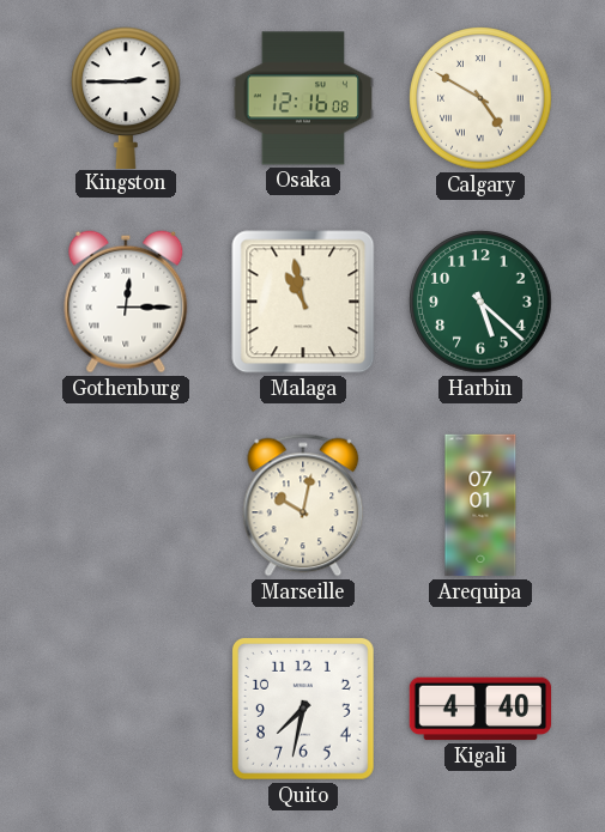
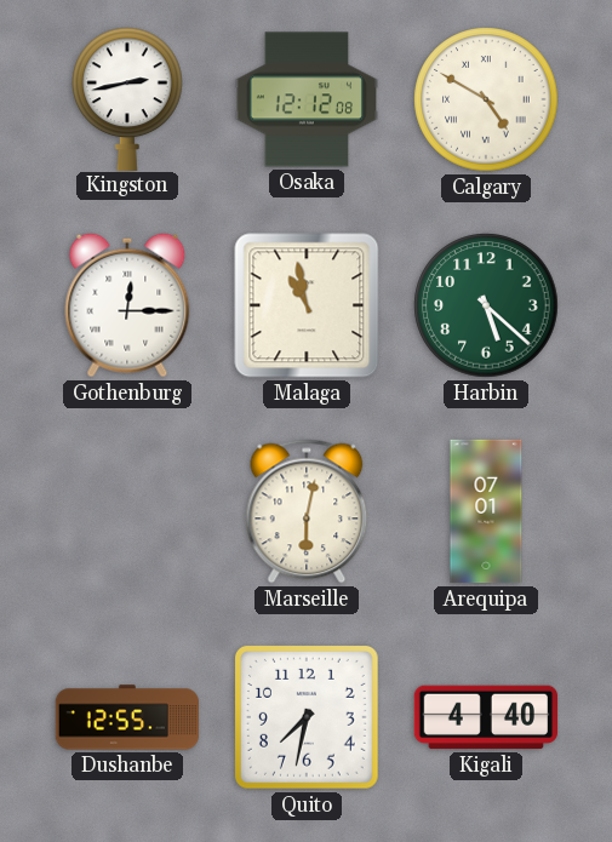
Kingston: 2:45 -> 2:43 (127, 98)
Osaka: 12:16 -> 12:12 (305, 99)
Marseille: 10:02 -> 6:02 (307, 511)
Dushanbe: none -> 12:55 (127, 717)
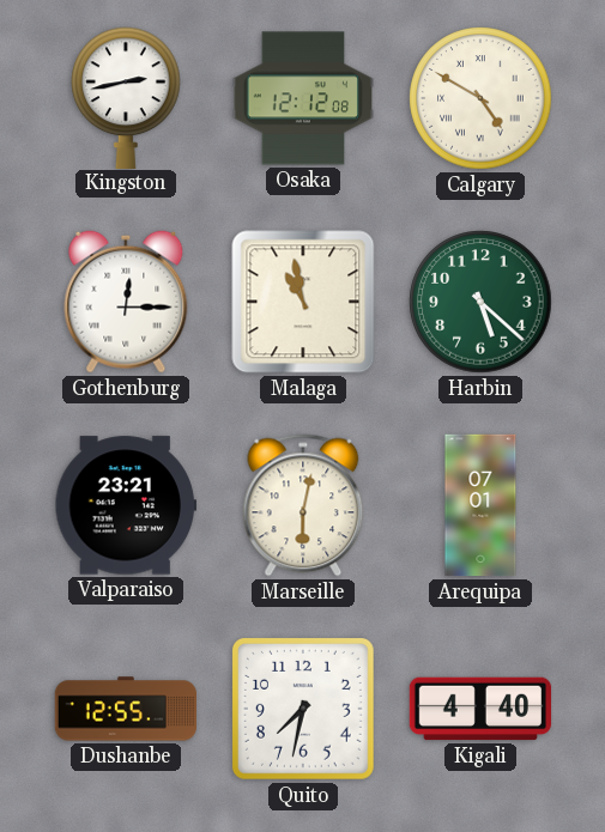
Valparaiso: none -> 23:21 (125, 505)
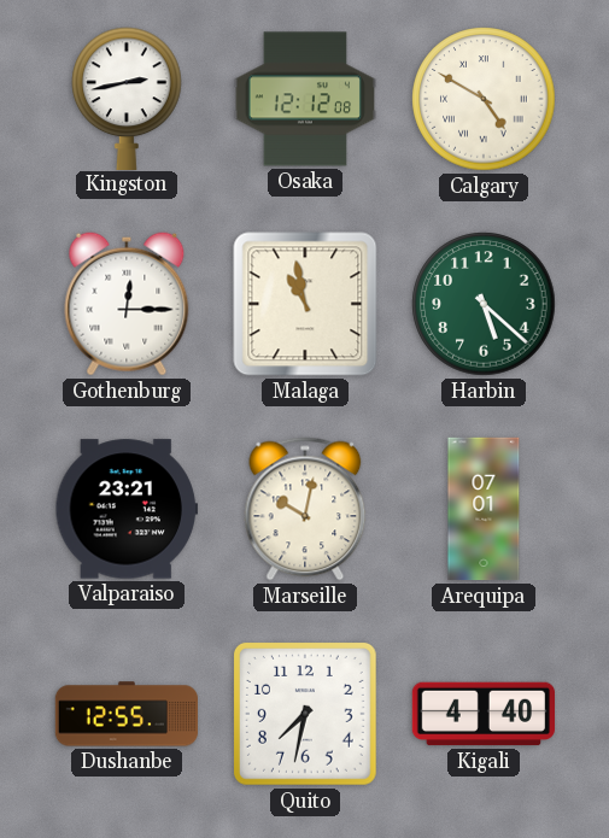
Marseille: 6:02 -> 10:02 (305, 509)
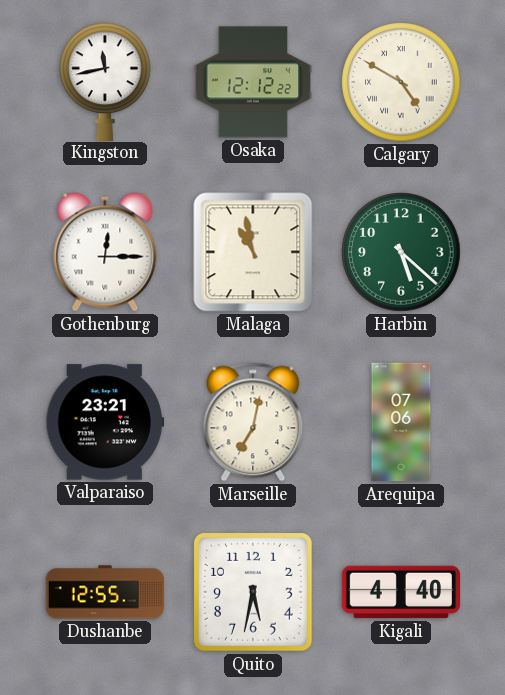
Kingston: 2:43 -> 11:43 (105, 81)
Osaka: 12:12:08 -> 12:12:22 (252, 82)
Marseille: 10:02 -> 7:02 (253, 422)
Arequipa: 07:01 -> 07:06 (401, 422)
Quito: 7:32 -> 5:32 (253, 592)
